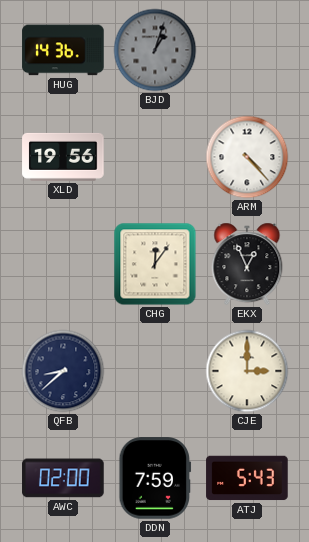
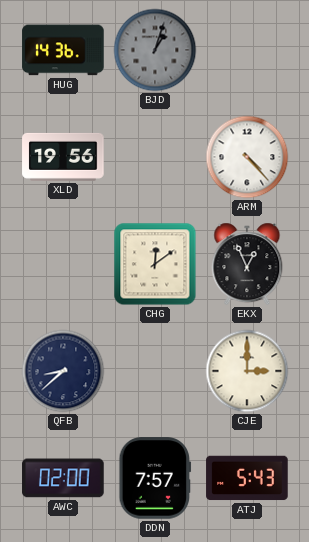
CHG: 12:06 -> 12:09 (155, 264)
DDN: 7:59 -> 7:57 (155, 478)
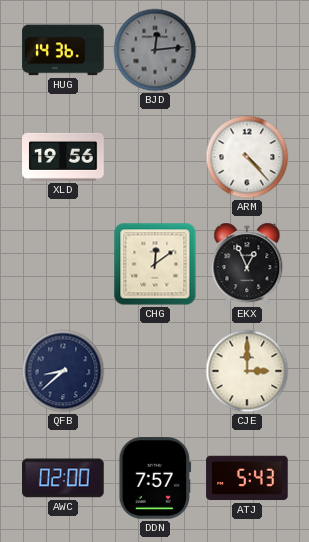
BJD: 1:03 -> 12:14 (155, 50)
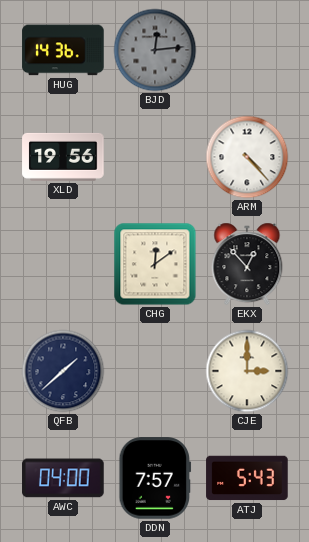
EKX: 12:56 -> 12:53 (247, 264)
QFB: 8:38 -> 1:38 (63, 371)
AWC: 02:00 -> 04:00 (63, 478)
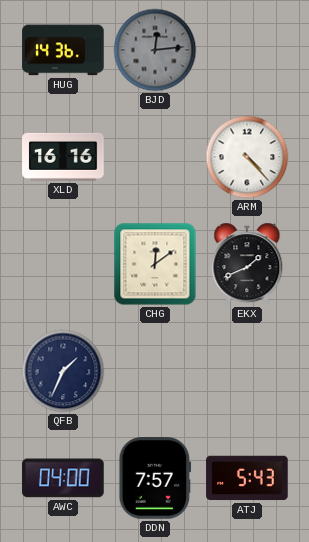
XLD: 19:56 -> 16:16 (63, 157)
EKX: 12:53 -> 1:41 (247, 264)
QFB: 1:38 -> 1:34 (63, 371)
CJE: 3:00 -> none (247, 371)
